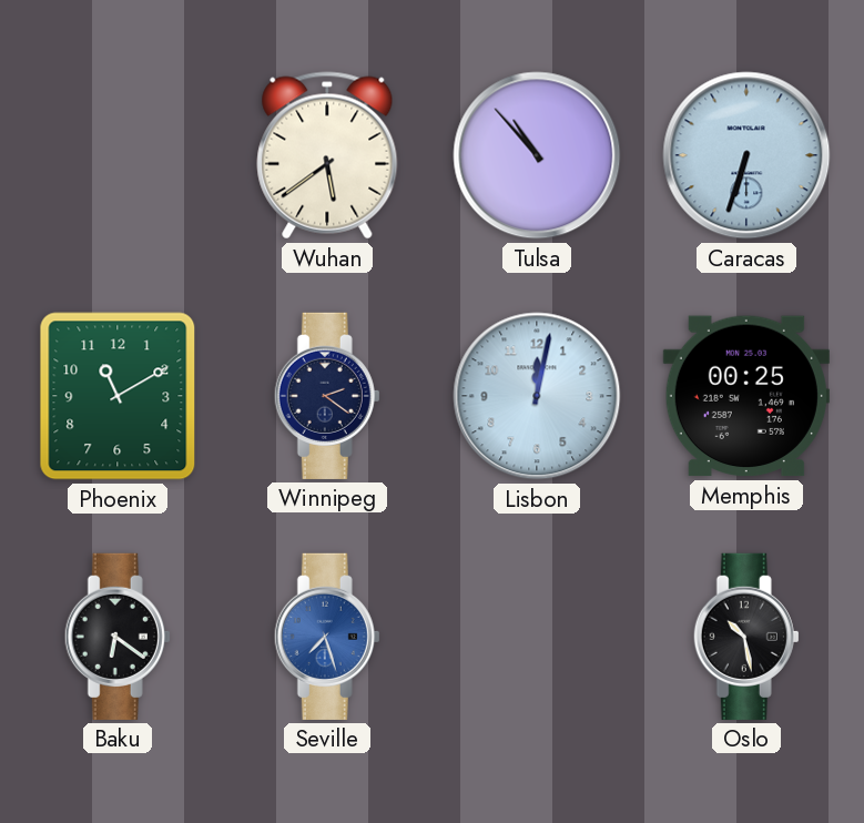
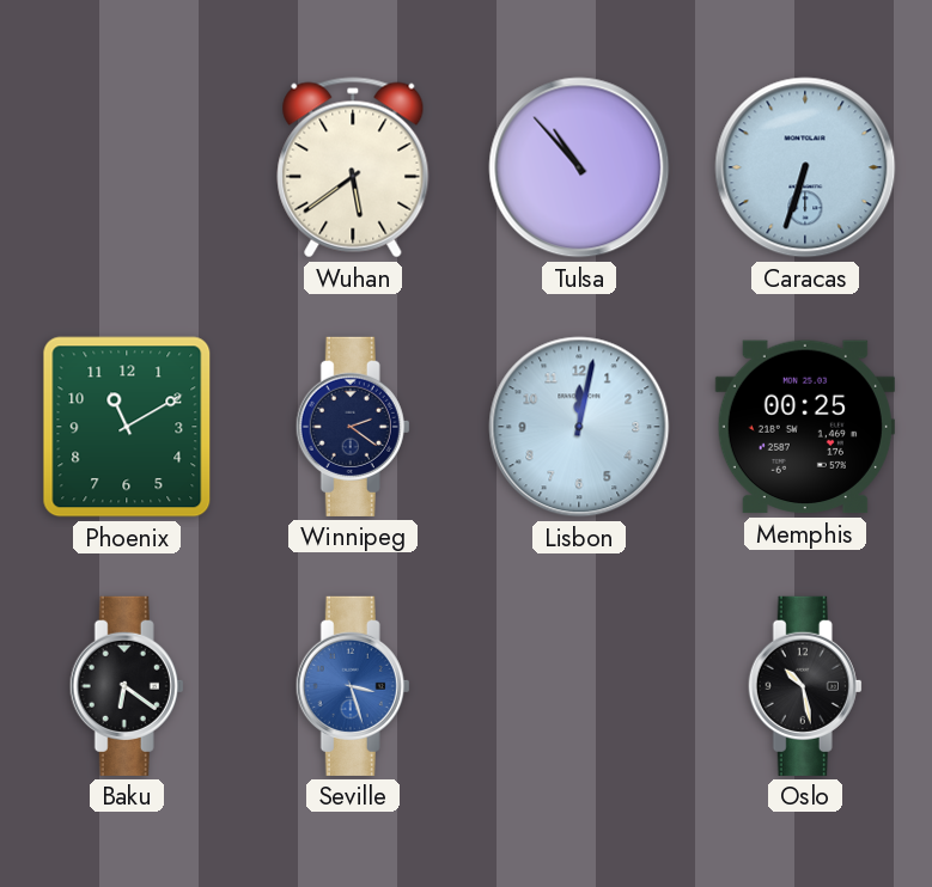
Seville: 7:27 -> 3:27 (353, 686)
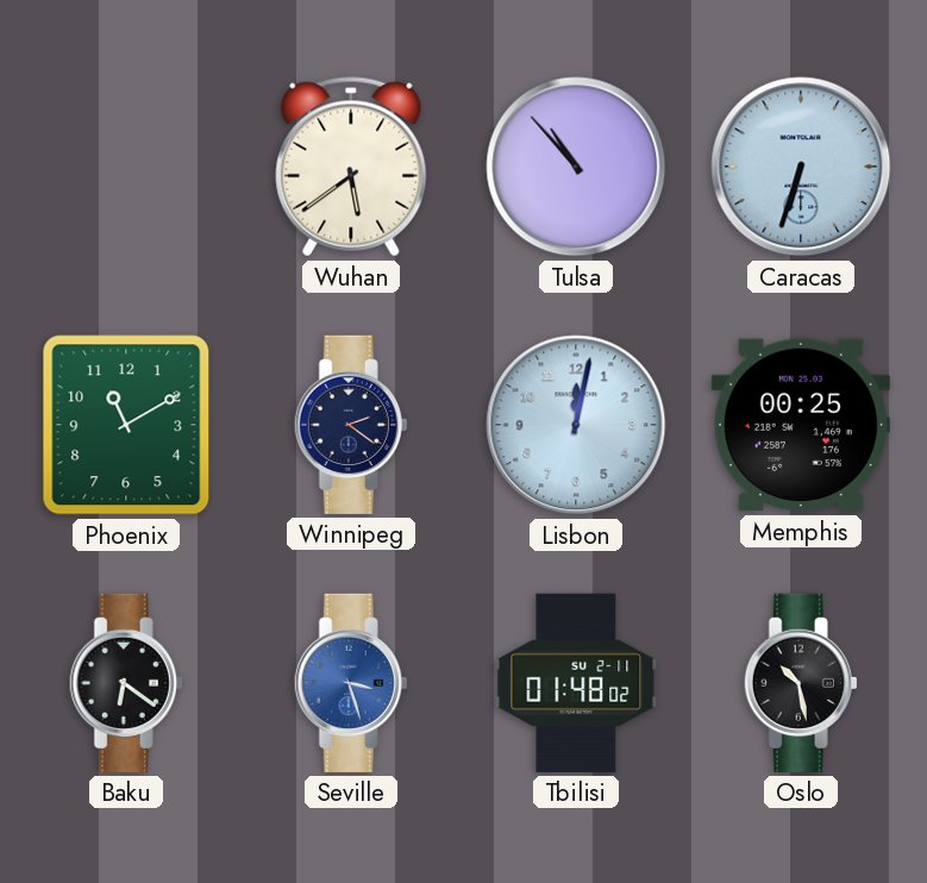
Tbilisi: none -> 01:48 (576, 683)
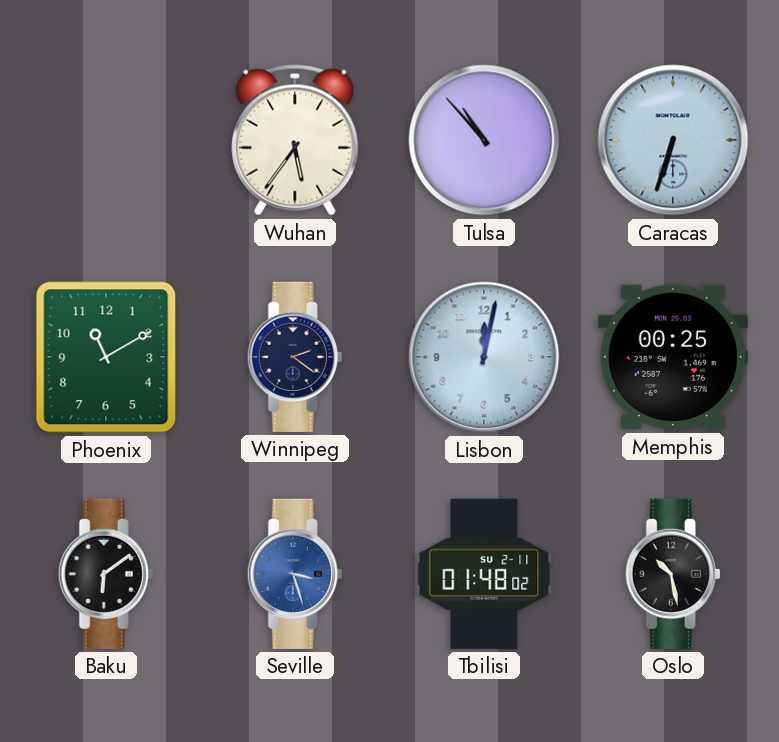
Wuhan: 5:39 -> 5:36 (295, 140)
Baku: 6:21 -> 6:09 (106, 574)
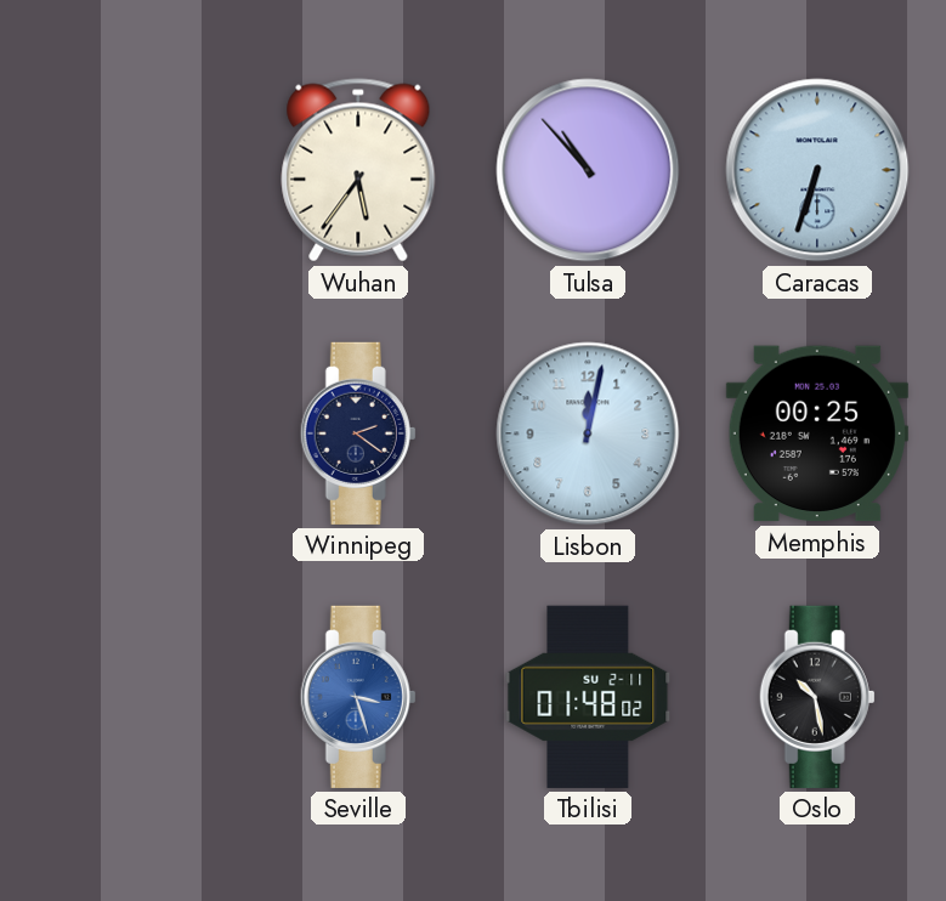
Phoenix: 11:10 -> none (106, 357)
Baku: 6:09 -> none (106, 574)
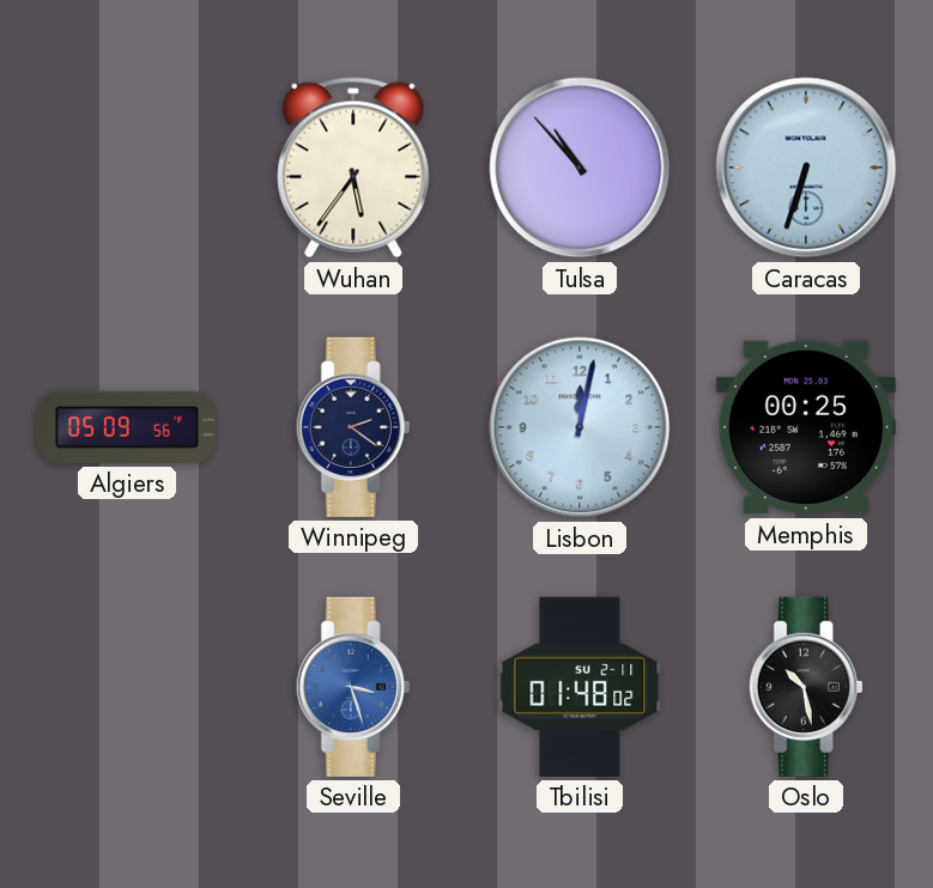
Algiers: none -> 05:09 (127, 427)
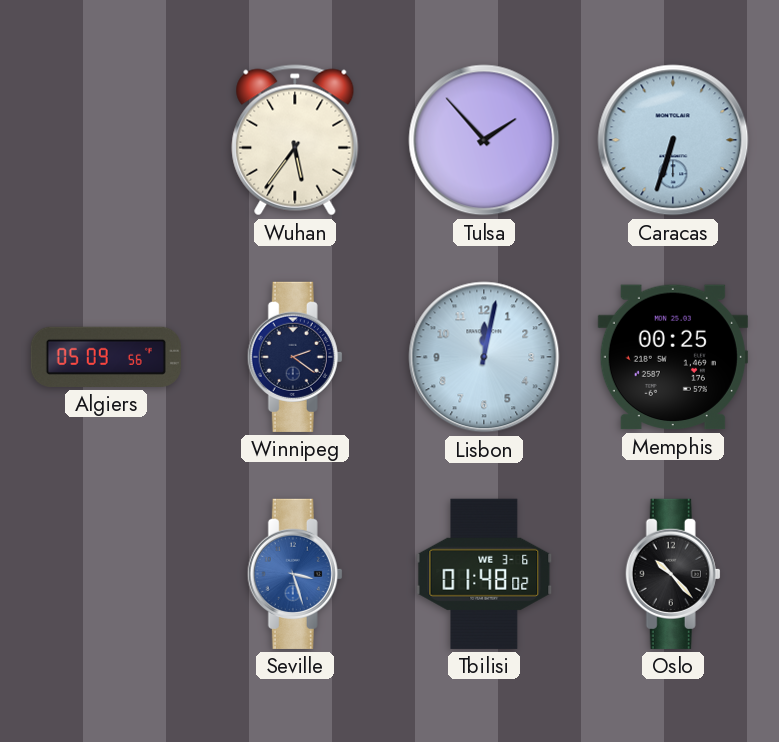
Tulsa: 10:53 -> 1:53 (484, 140)
Tbilisi date: SU 2-11 -> WE 3-6 (484, 574)
Oslo: 10:28 -> 10:23 (673, 574)
